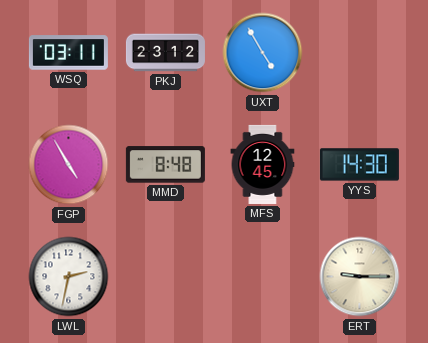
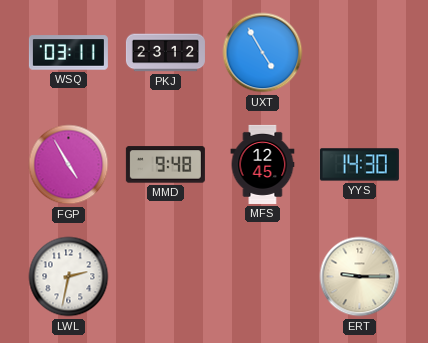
MMD: 8:48 -> 9:48 (165, 165)
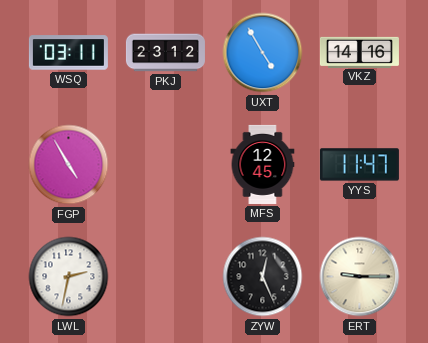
VKZ: none -> 14:16 (359, 52)
MMD: 9:48 -> none (165, 165)
YYS: 14:30 -> 11:47 (359, 165)
ZYW: none -> 12:26 (263, 277)
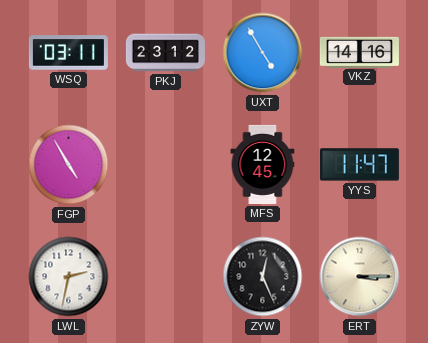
ERT: 9:15 -> 3:15 (360, 277)
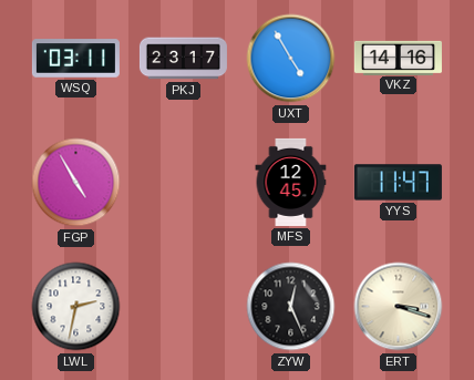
PKJ: 23:12 -> 23:17 (183, 59)
ERT: 3:15 -> 3:18 (399, 307)
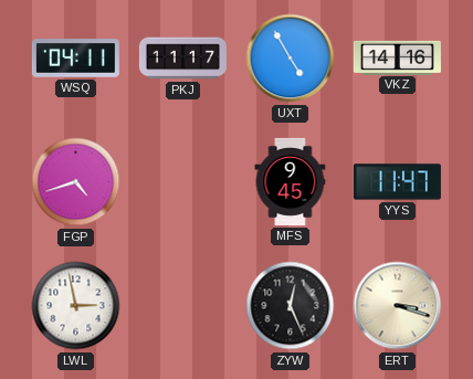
WSQ: 03:11 -> 04:11 (75, 59)
PKJ: 23:17 -> 11:17 (182, 59)
FGP: 4:55 -> 4:42 (76, 182)
MFS: 12:45 -> 9:45 (291, 181)
LWL: 2:32 -> 2:58 (76, 306)
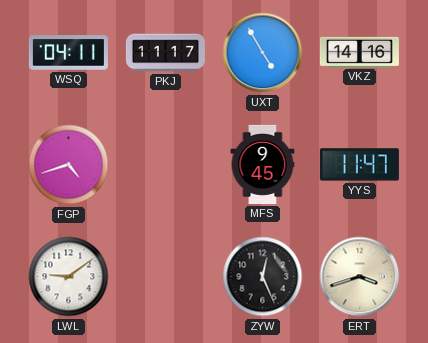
LWL: 2:58 -> 9:09 (69, 277)
ERT: 3:18 -> 3:42 (360, 277)
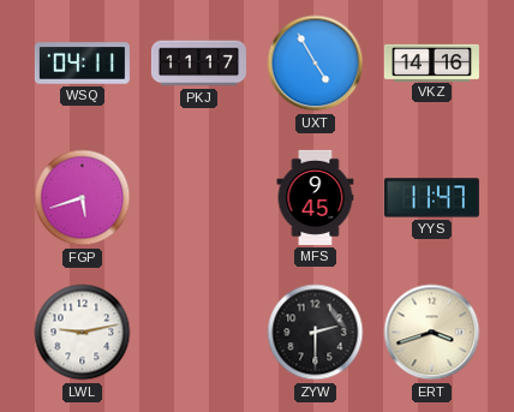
FGP: 4:42 -> 5:42 (83, 198)
LWL: 9:09 -> 9:13 (83, 333)
ZYW: 12:26 -> 2:30 (316, 333)
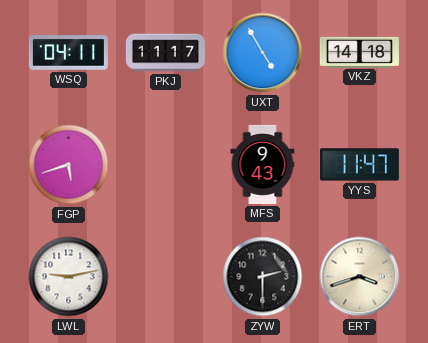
VKZ: 14:16 -> 14:18 (359, 52)
MFS: 9:45 -> 9:43 (263, 164)
